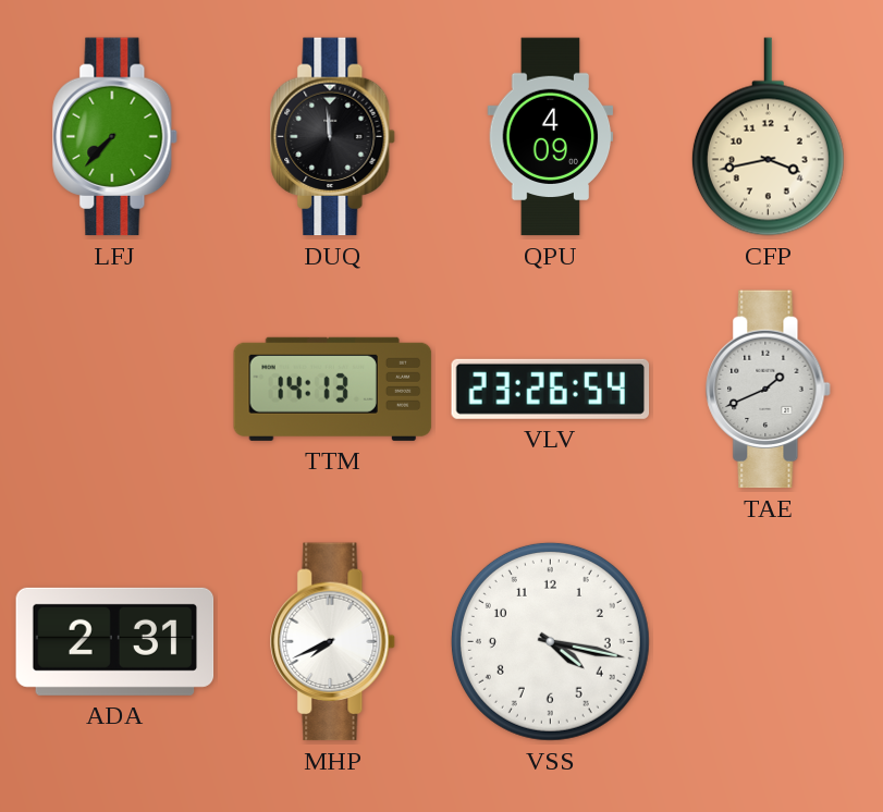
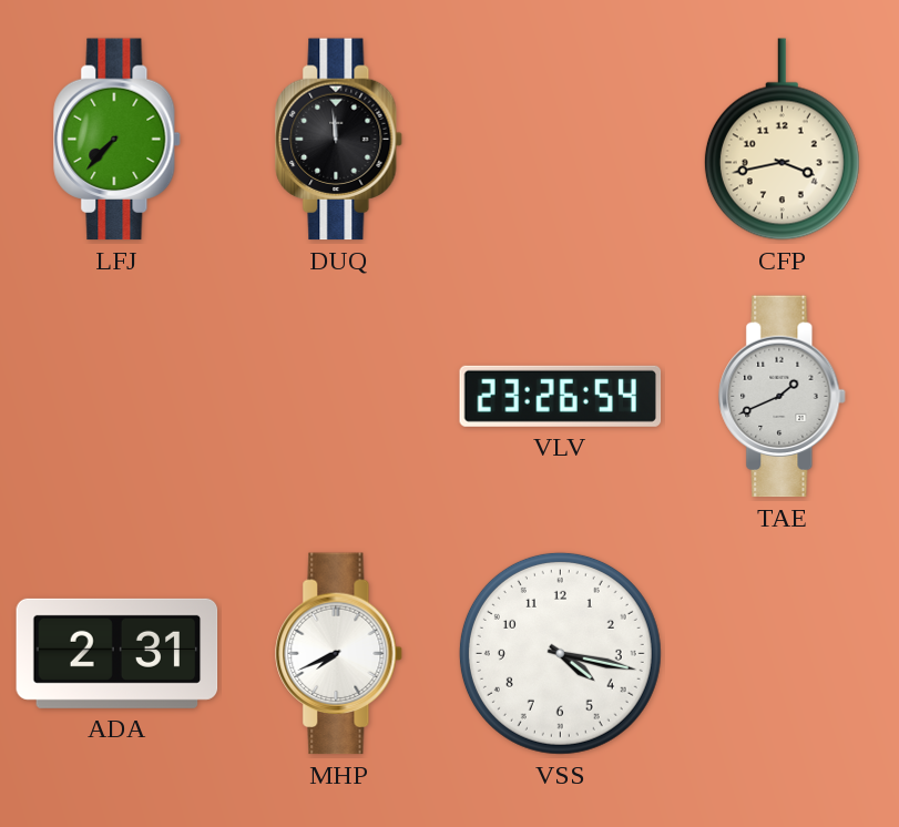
QPU: 4:09 -> none (551, 137)
TTM: 14:13 -> none (333, 389)
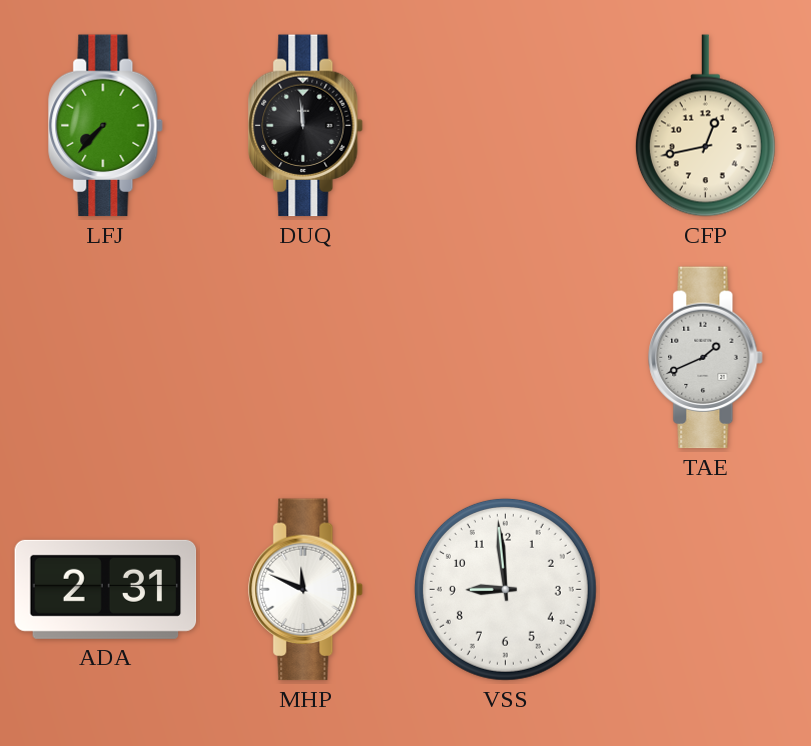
CFP: 3:43 -> 12:43 (705, 126)
VLV: 23:26 -> none (561, 396)
MHP: 7:41 -> 11:49 (306, 590)
VSS: 4:17 -> 8:59 (505, 589)
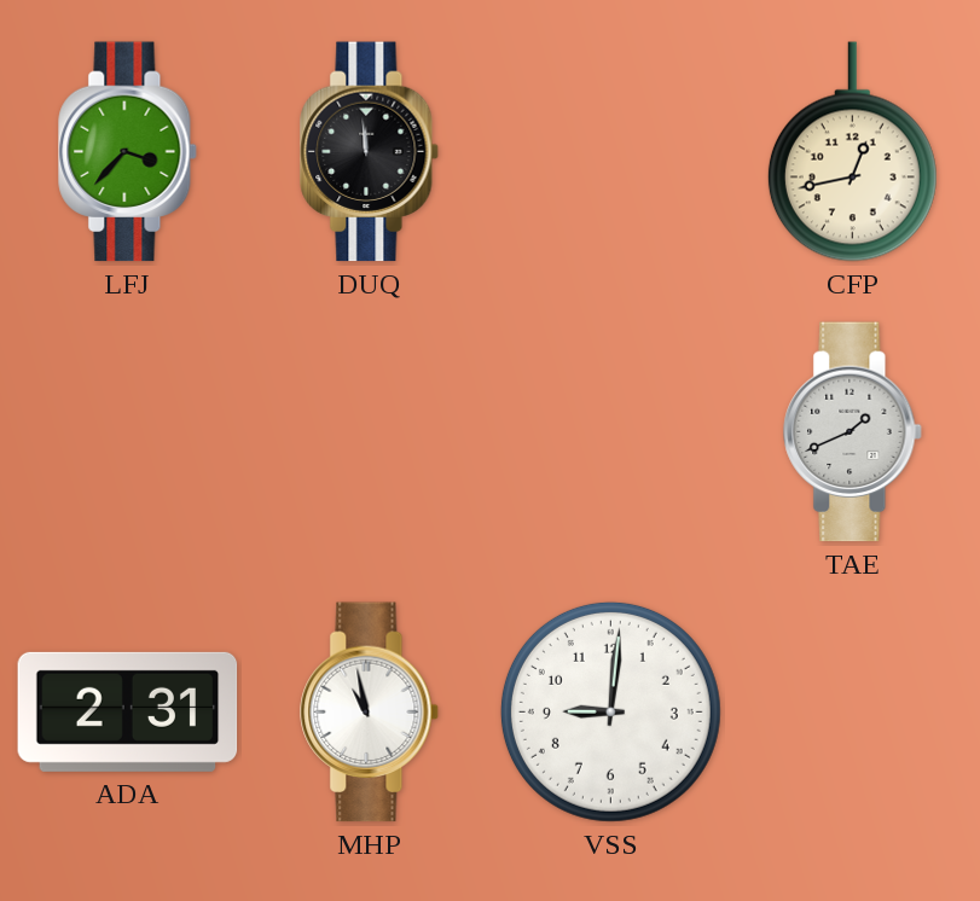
LFJ: 7:37 -> 3:37 (128, 152)
MHP: 11:49 -> 10:58 (370, 713)
VSS: 8:59 -> 9:01 (610, 711)
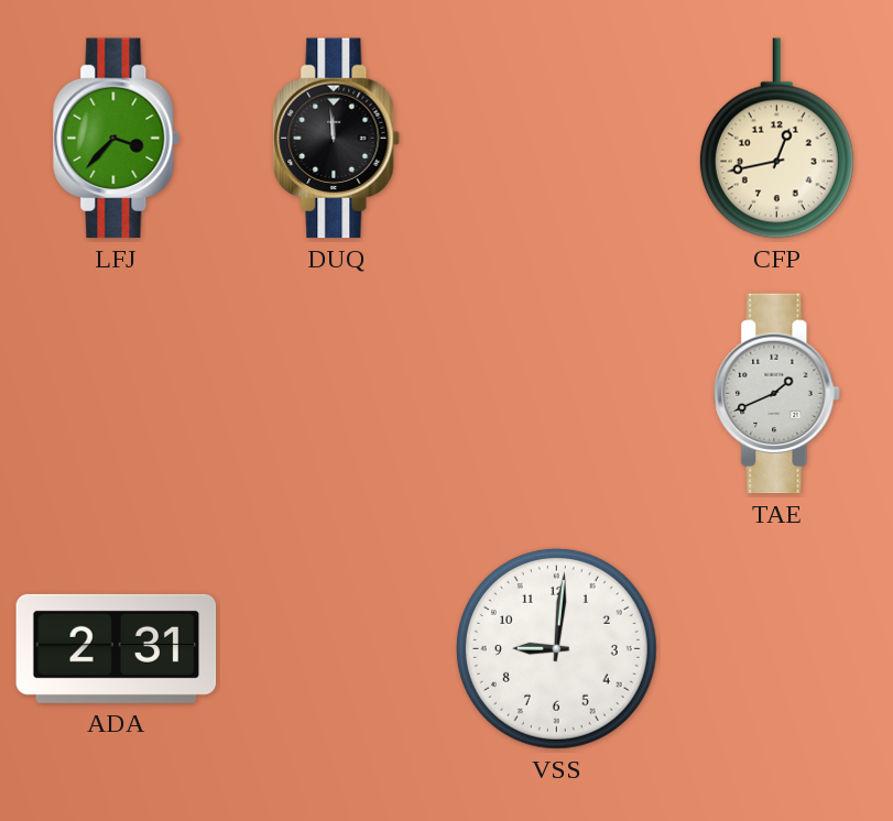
MHP: 10:58 -> none (370, 713)
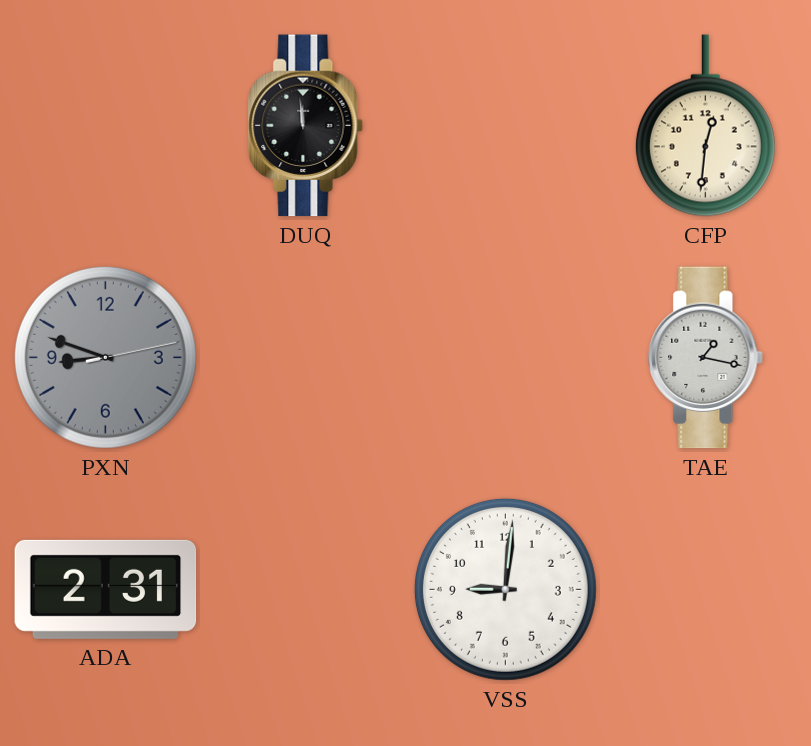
LFJ: 3:37 -> none (117, 139)
CFP: 12:43 -> 12:31 (705, 126)
PXN: none -> 8:48 (105, 357)
TAE: 1:41 -> 1:17 (706, 358)
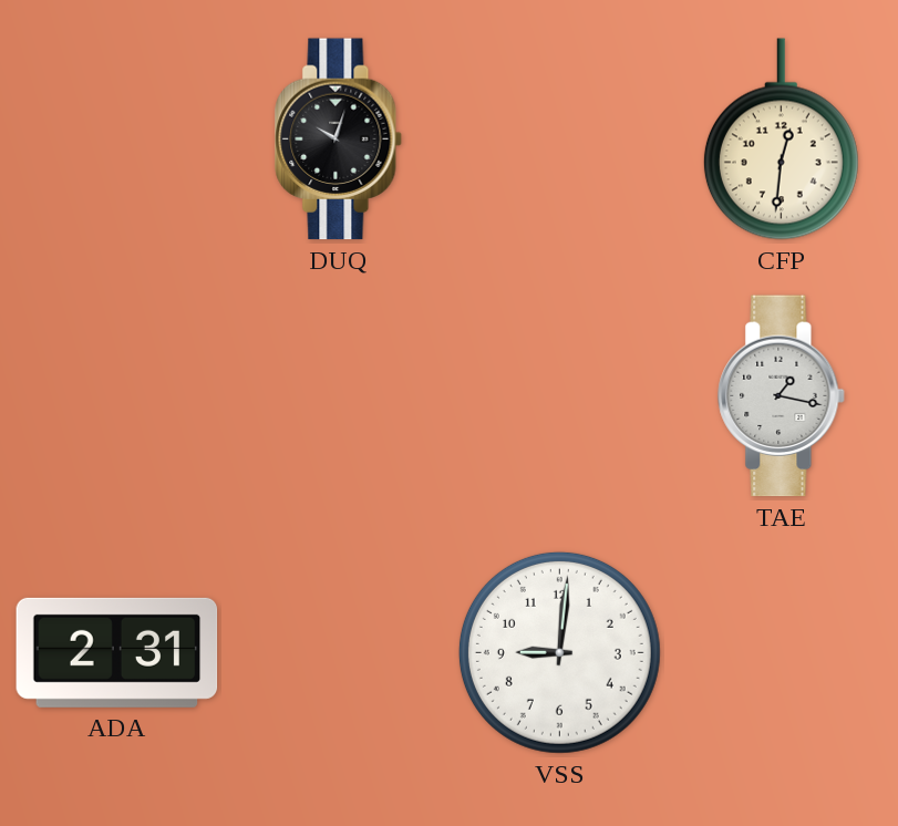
DUQ: 11:59 -> 10:03 (339, 140)
PXN: 8:48 -> none (105, 357)
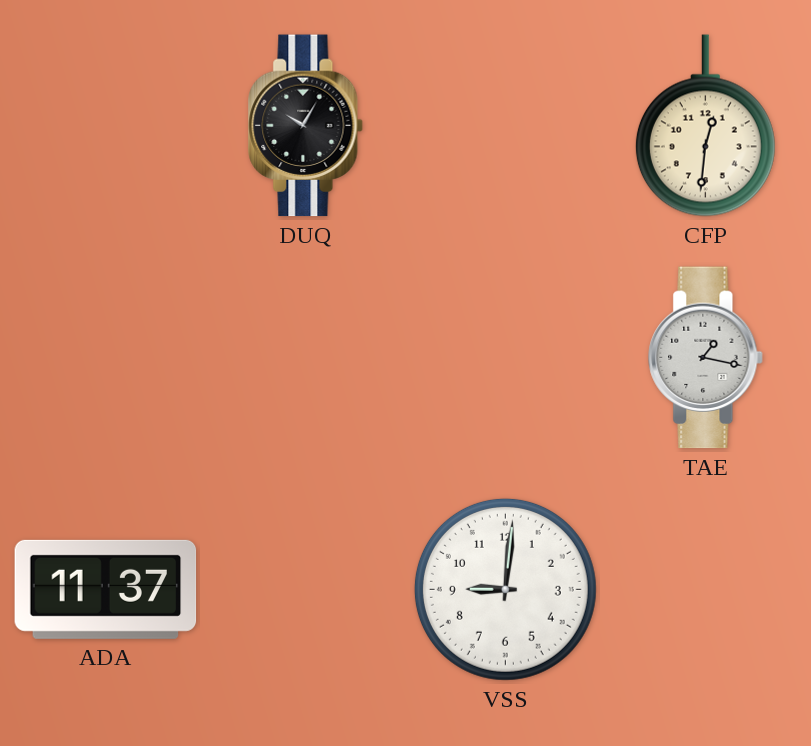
DUQ: 10:03 -> 10:05 (306, 126)
ADA: 2:31 -> 11:37 (106, 589)
